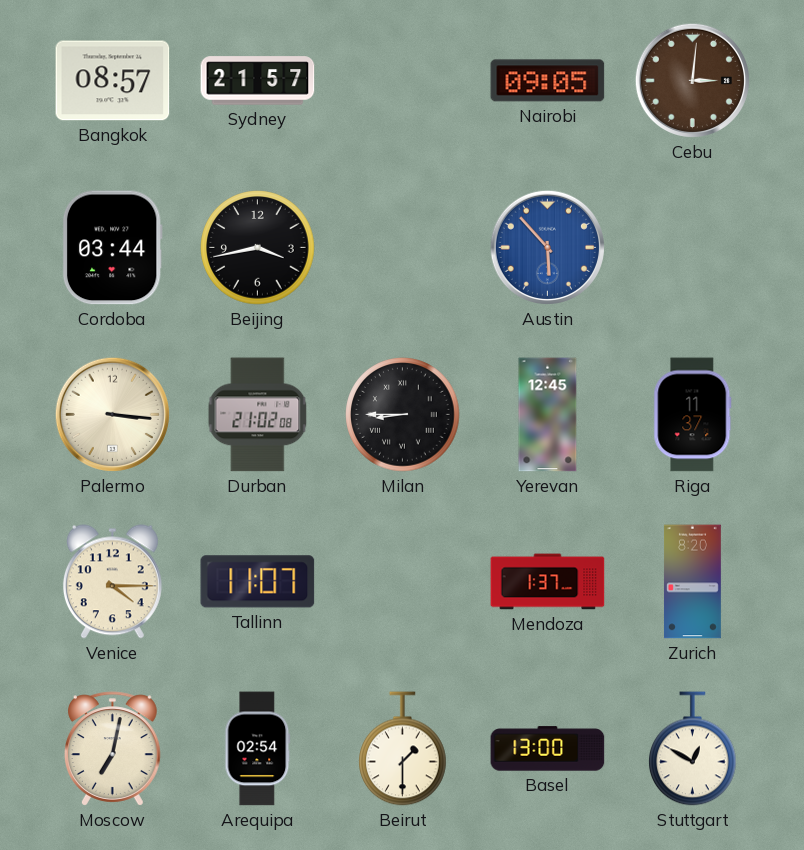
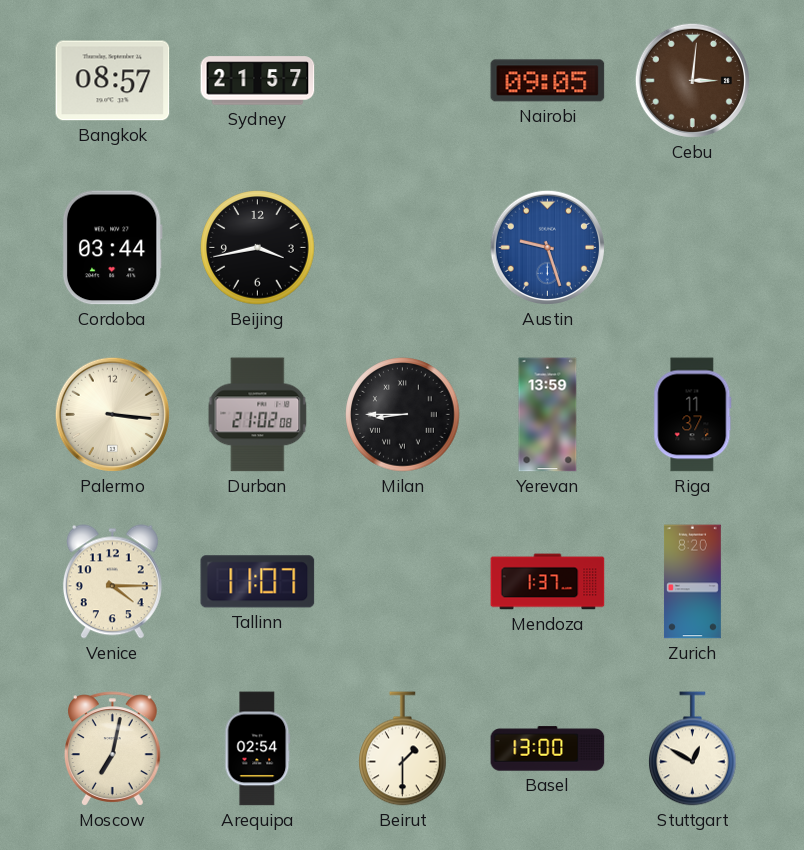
Austin: 5:53 -> 9:27 (547, 247)
Yerevan: 12:45 -> 13:59 (548, 415)
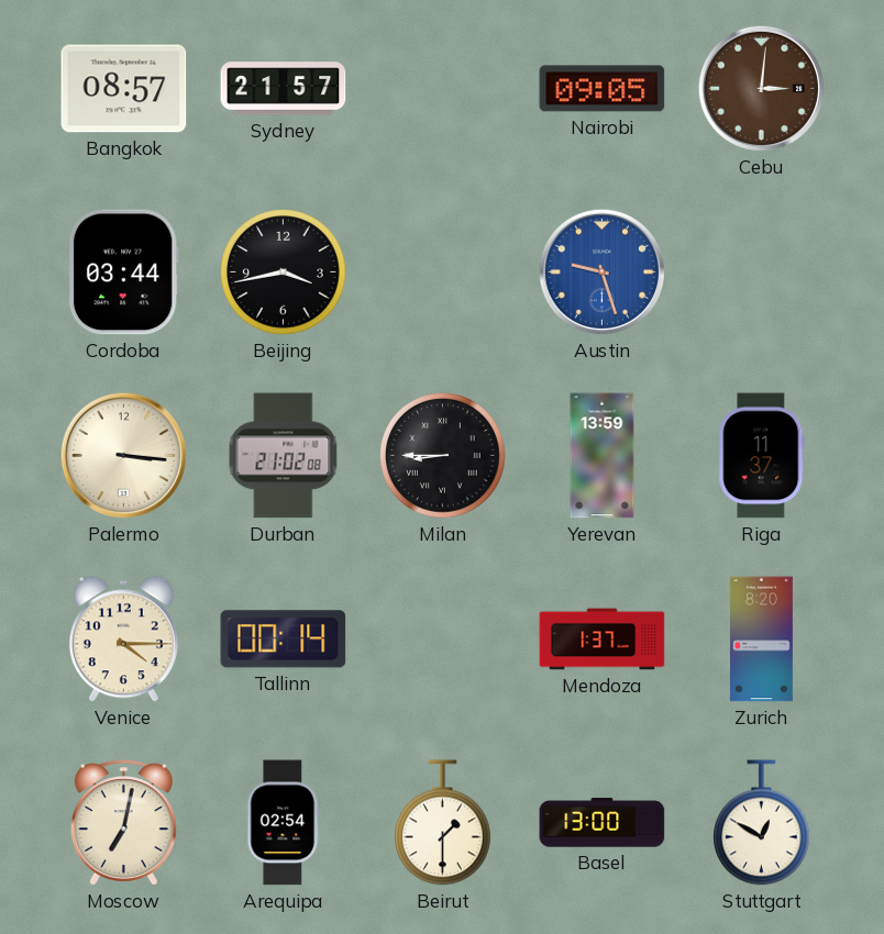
Tallinn: 11:07 -> 00:14 (284, 640)
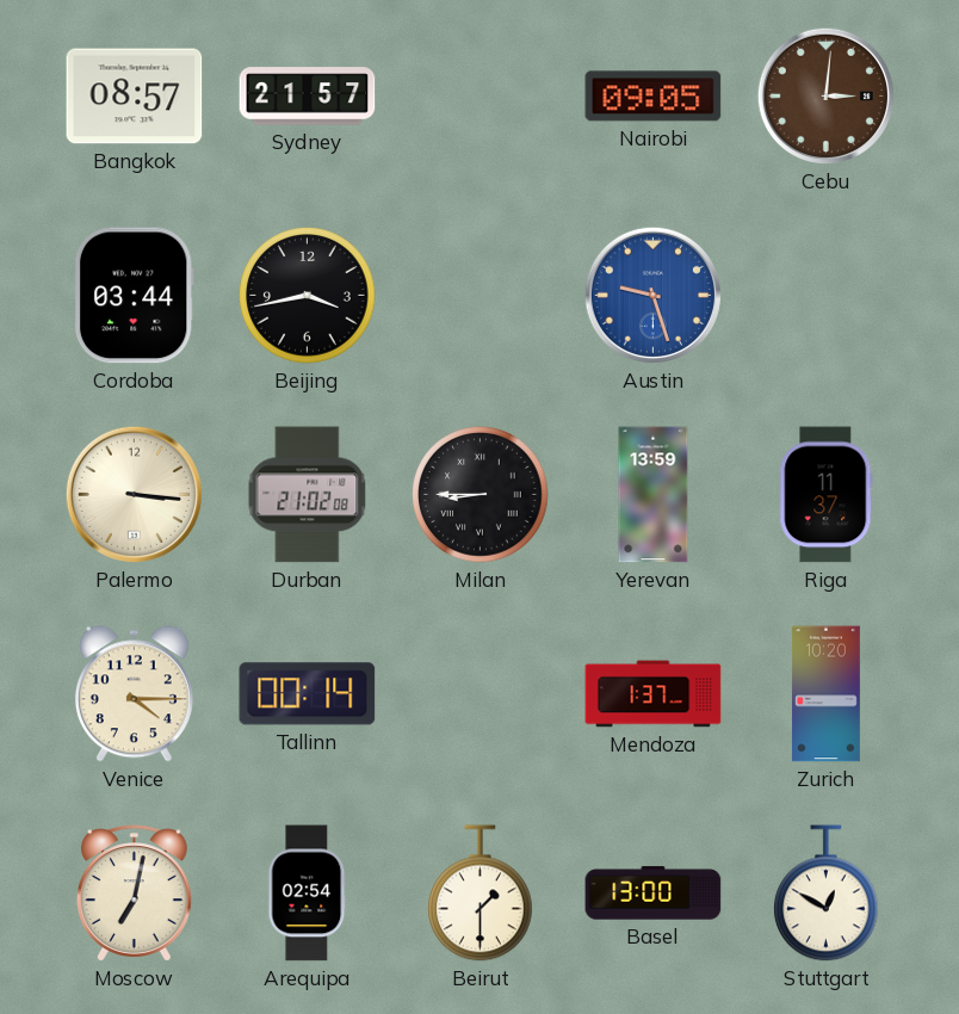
Zurich: 8:20 -> 10:20 (825, 694)
